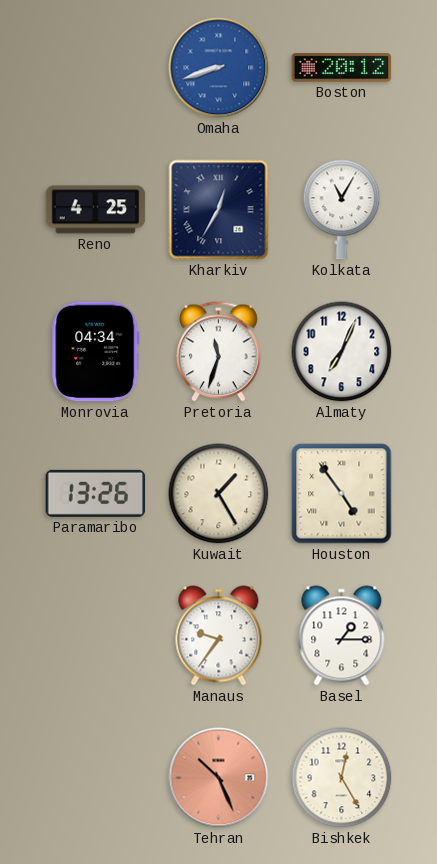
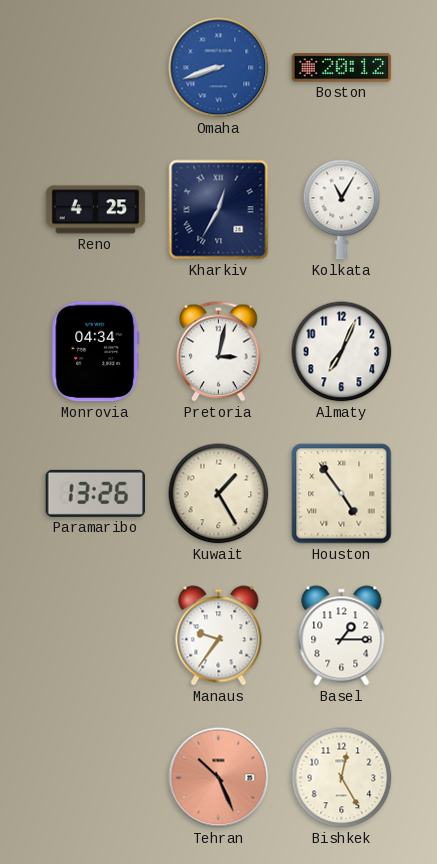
Pretoria: 11:33 -> 3:02 (219, 352)
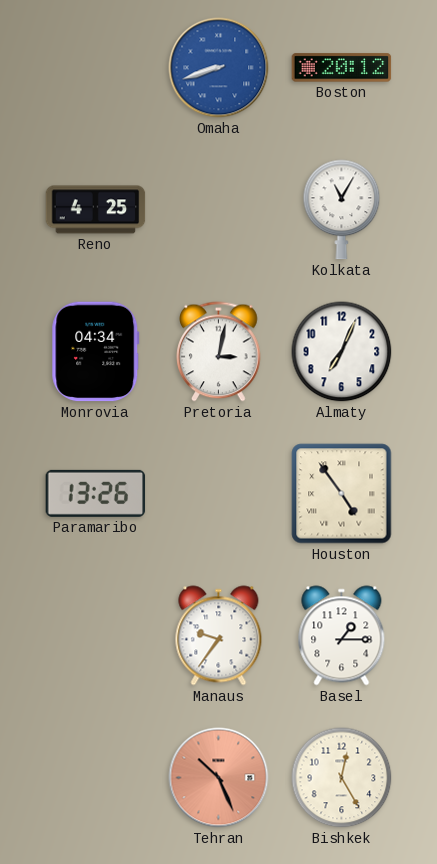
Kharkiv: 12:35 -> none (219, 210)
Kuwait: 1:25 -> none (219, 494)
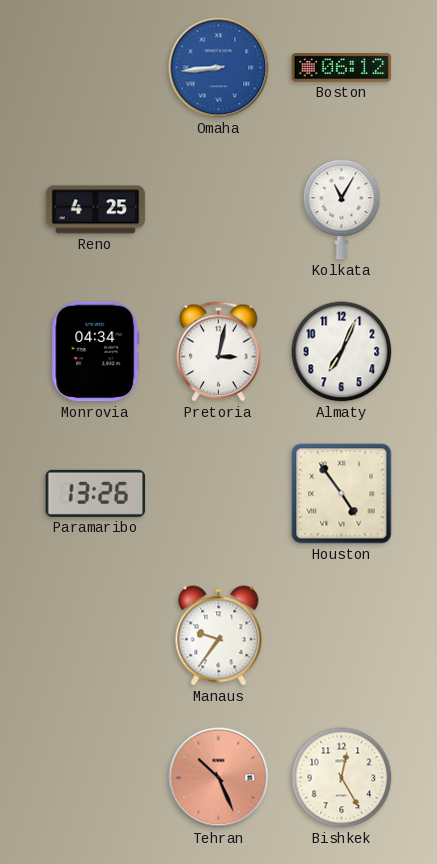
Omaha: 8:42 -> 8:44 (219, 68)
Boston: 20:12 -> 06:12 (342, 68)
Basel: 1:15 -> none (342, 636)
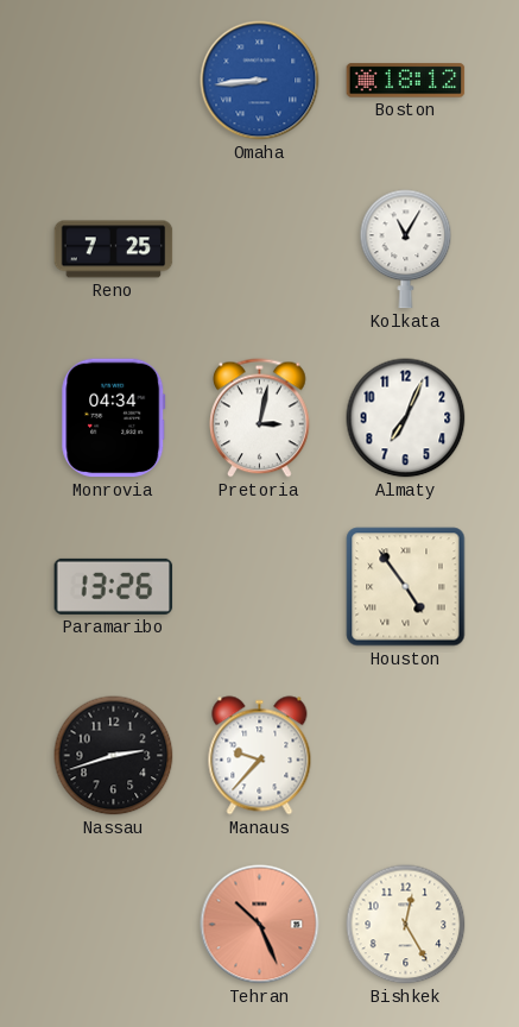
Boston: 06:12 -> 18:12 (406, 81)
Reno: 4:25 -> 7:25 (114, 250)
Nassau: none -> 2:42 (114, 756)
Manaus: 9:36 -> 9:37 (260, 756)
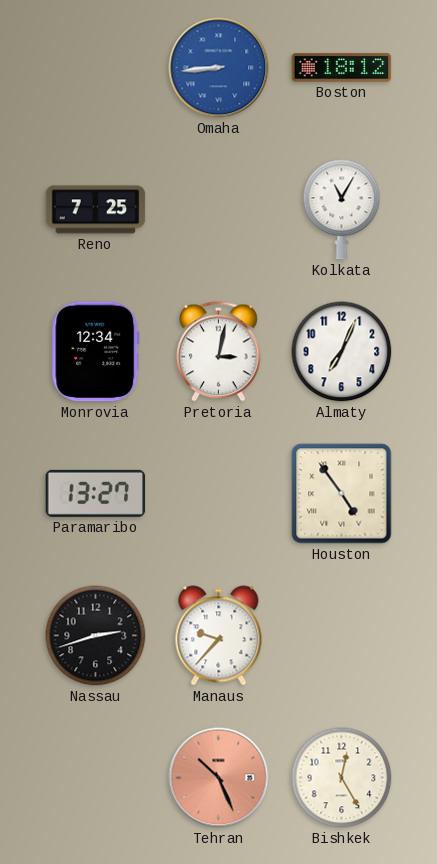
Monrovia: 04:34 -> 12:34 (96, 352)
Paramaribo: 13:26 -> 13:27 (96, 493)
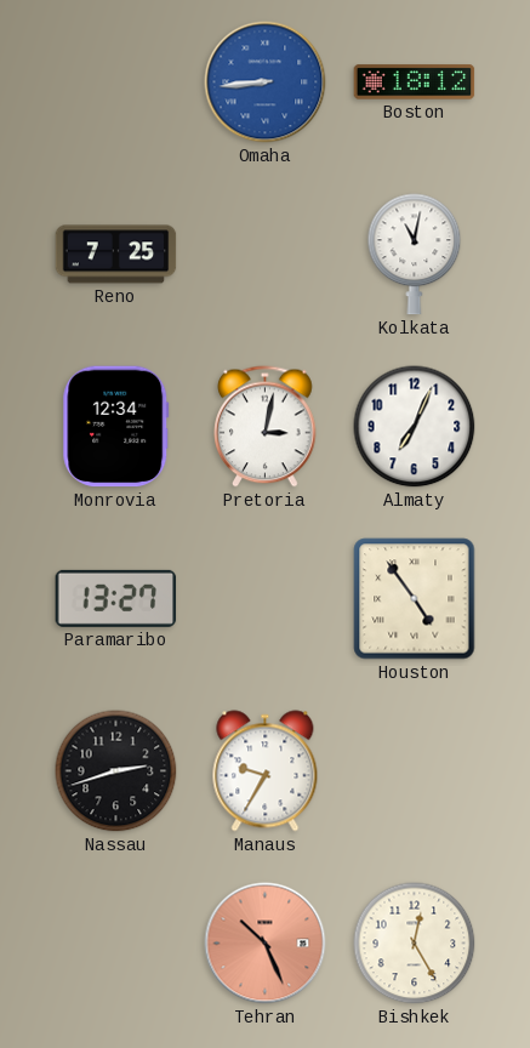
Kolkata: 11:05 -> 11:02 (415, 255)
Manaus: 9:37 -> 9:35 (266, 771)
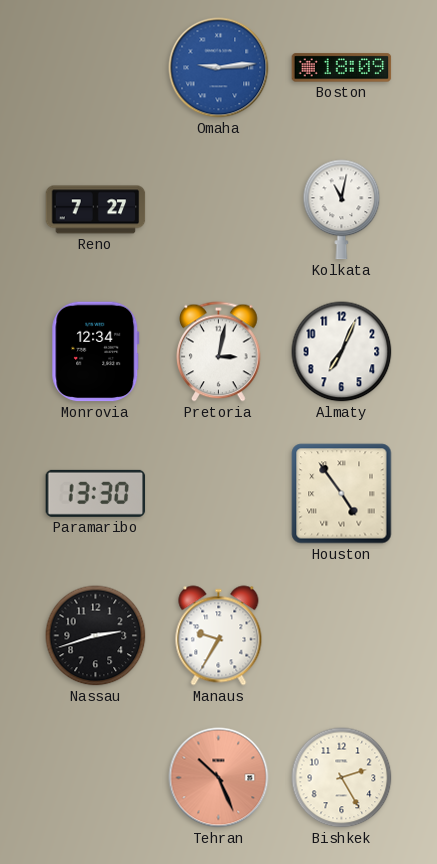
Omaha: 8:44 -> 9:14 (219, 68)
Boston: 18:12 -> 18:09 (342, 68)
Reno: 7:25 -> 7:27 (96, 210)
Paramaribo: 13:27 -> 13:30 (96, 493)
Bishkek: 12:25 -> 2:25 (342, 778)
